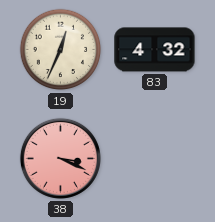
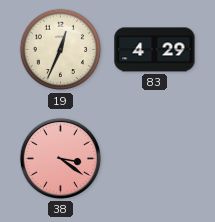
83: 4:32 -> 4:29 (155, 50)
38: 3:19 -> 3:21 (60, 158)
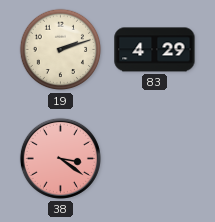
19: 12:34 -> 2:12 (61, 50)
